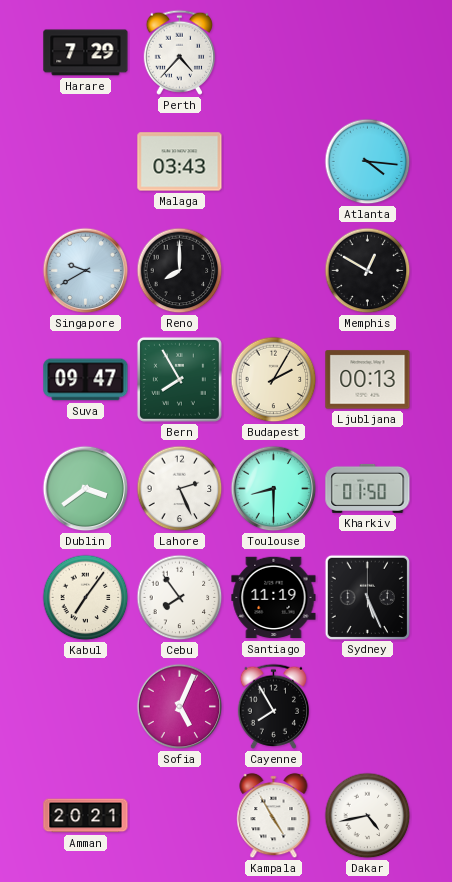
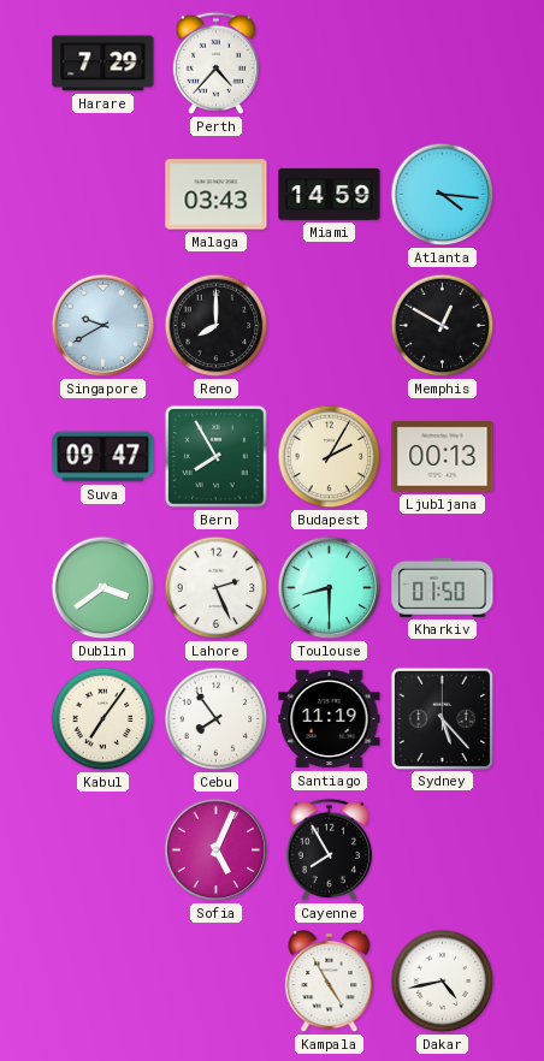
Miami: none -> 14:59 (330, 194)
Sydney: 5:26 -> 5:23 (442, 718)
Amman: 20:21 -> none (86, 816)
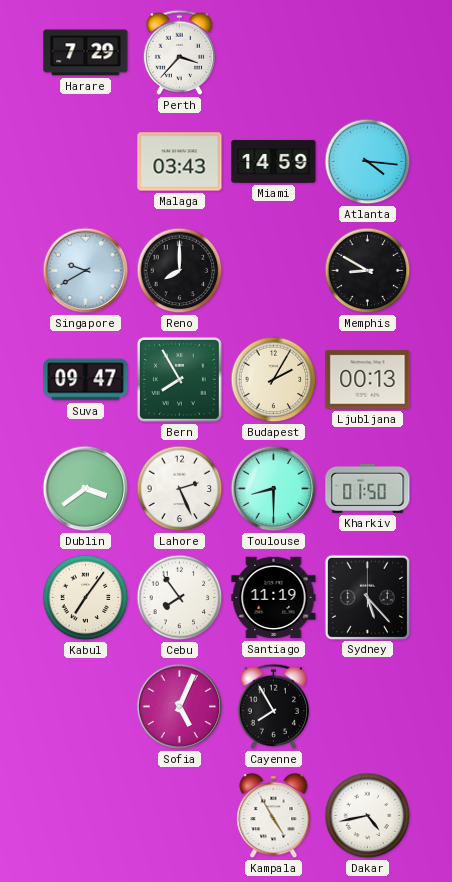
Perth: 4:37 -> 3:37 (179, 52)
Memphis: 12:50 -> 8:50 (368, 271)
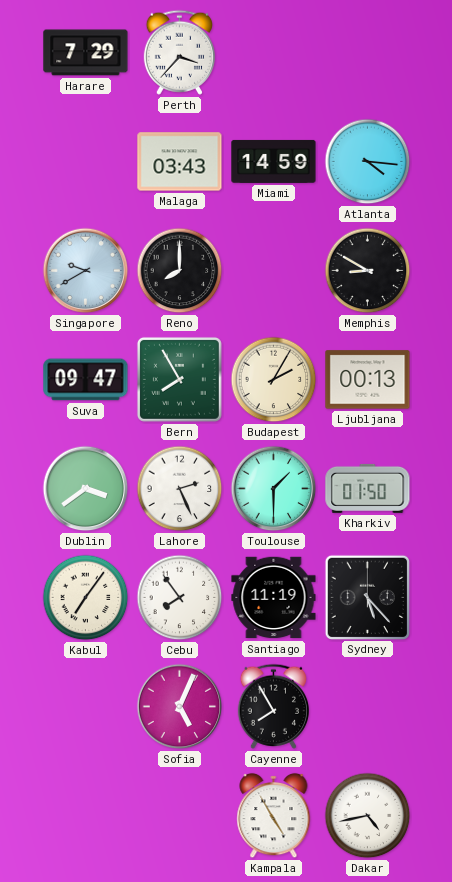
Toulouse: 8:30 -> 1:30 (274, 489)
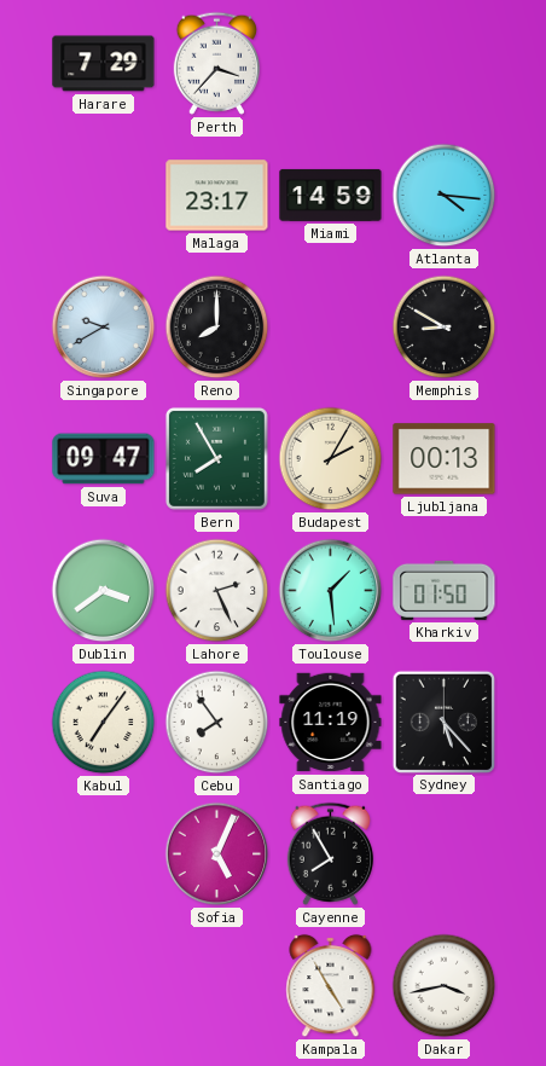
Malaga: 03:43 -> 23:17 (217, 196)
Toulouse: 1:30 -> 1:29 (331, 591)
Dakar: 4:43 -> 3:43 (445, 986)
